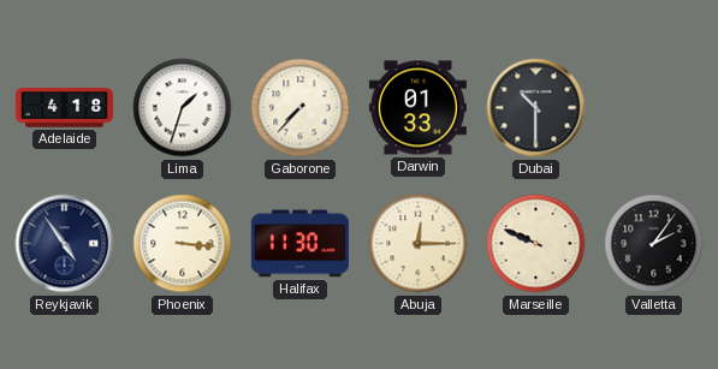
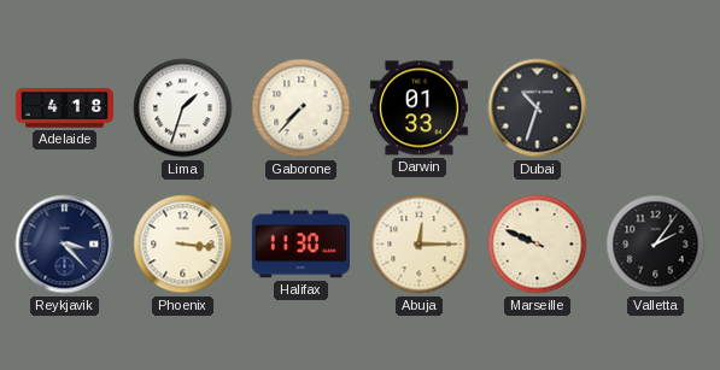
Dubai: 10:30 -> 10:33 (538, 108)
Reykjavik: 4:54 -> 3:23 (65, 245)
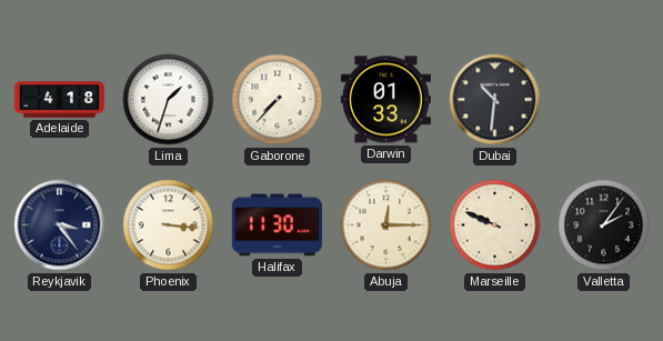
Dubai: 10:33 -> 10:31 (495, 100)
Reykjavik: 3:23 -> 3:24 (60, 225)
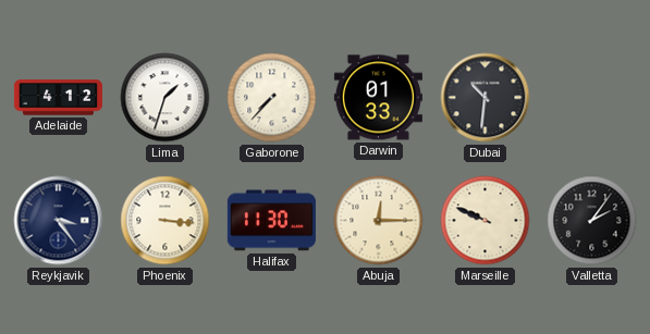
Adelaide: 4:18 -> 4:12 (58, 98)
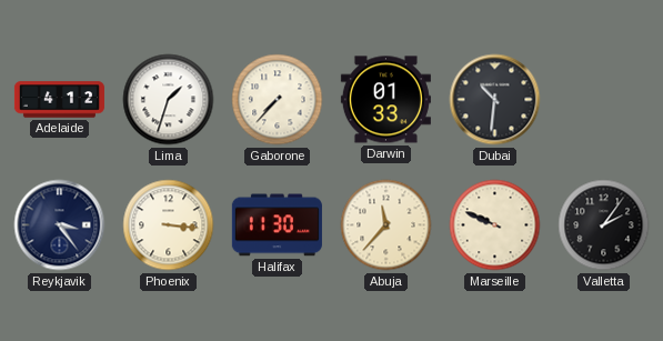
Abuja: 12:15 -> 11:37 (386, 225)
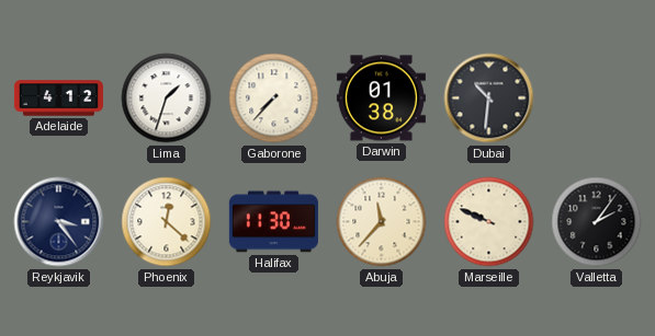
Darwin: 01:33 -> 01:38 (381, 99)
Phoenix: 3:16 -> 12:22 (167, 222)
